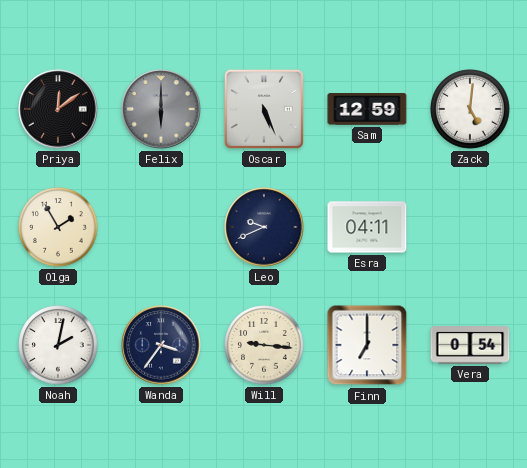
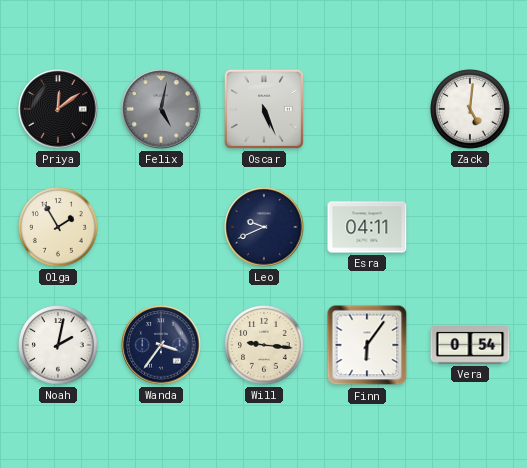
Felix: 6:00 -> 5:02 (161, 109)
Sam: 12:59 -> none (367, 109)
Finn: 7:00 -> 6:06 (367, 345)
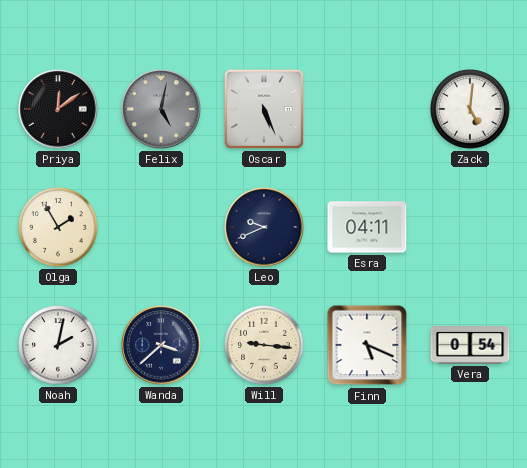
Wanda: 3:36 -> 3:38 (161, 345)
Finn: 6:06 -> 5:19 (367, 345)
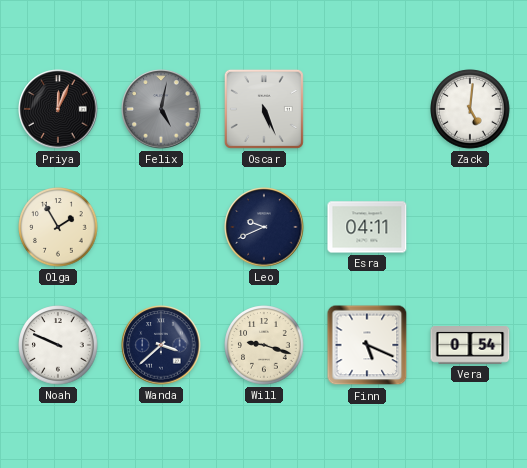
Priya: 12:09 -> 12:04 (58, 109)
Noah: 2:02 -> 9:49 (58, 345)
Will: 9:16 -> 9:18 (264, 345)
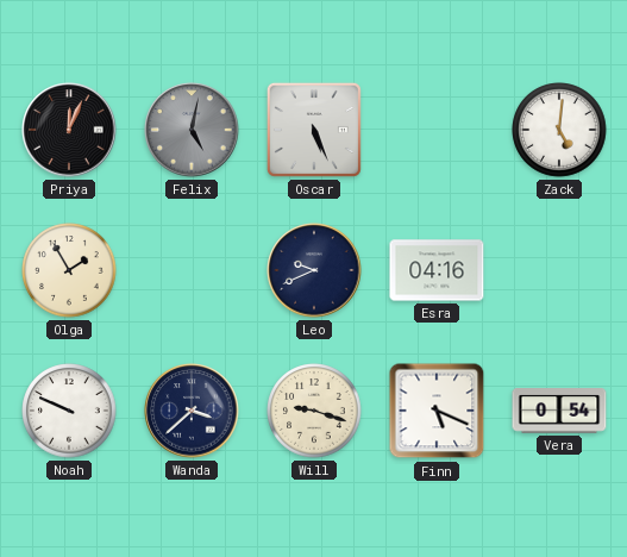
Esra: 04:11 -> 04:16 (437, 270)
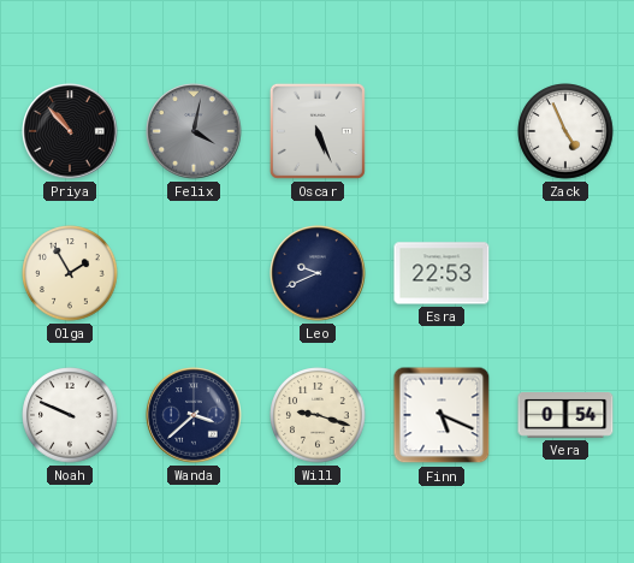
Priya: 12:04 -> 10:53 (70, 131)
Felix: 5:02 -> 4:02 (194, 131)
Zack: 5:01 -> 4:56 (565, 131)
Esra: 04:16 -> 22:53 (442, 273)
